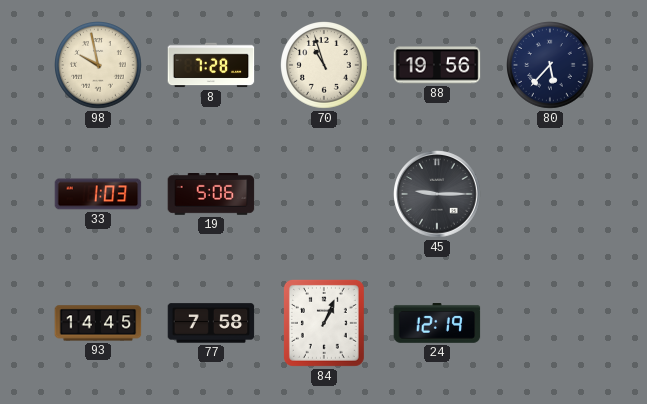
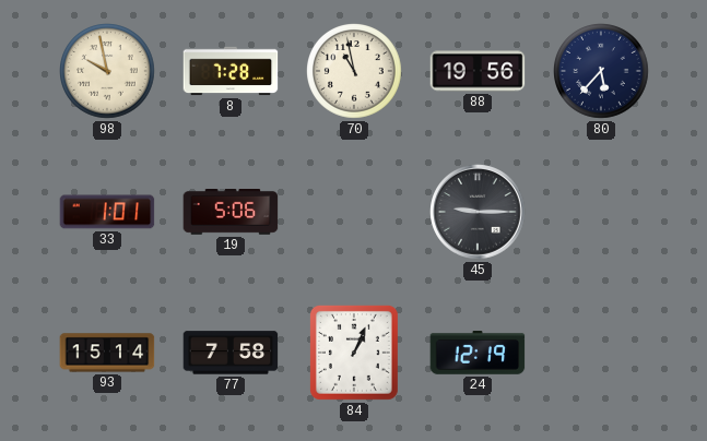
70: 10:57 -> 10:58 (355, 72)
33: 1:03 -> 1:01 (107, 212)
93: 14:45 -> 15:14 (107, 353)
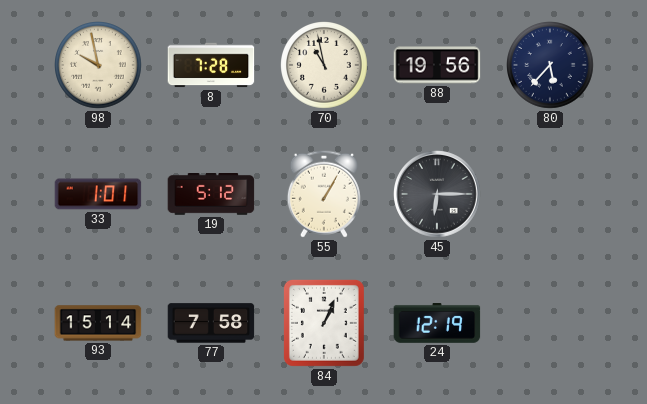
19: 5:06 -> 5:12 (211, 195)
55: none -> 1:05 (324, 194)
45: 9:15 -> 6:15 (437, 194)
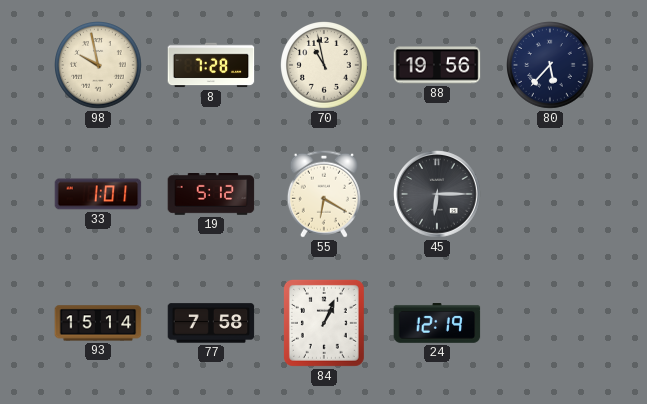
55: 1:05 -> 6:20 (324, 194)
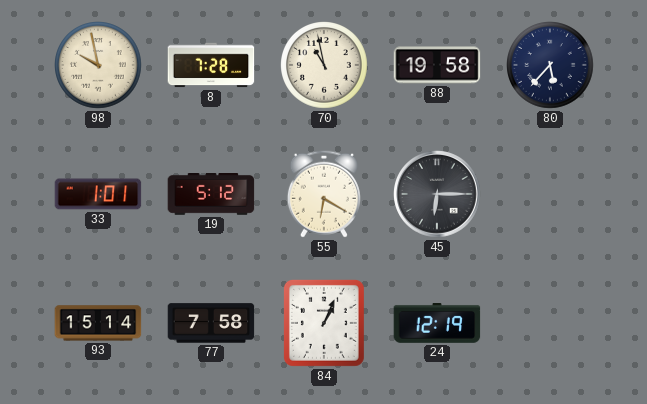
88: 19:56 -> 19:58 (437, 65)
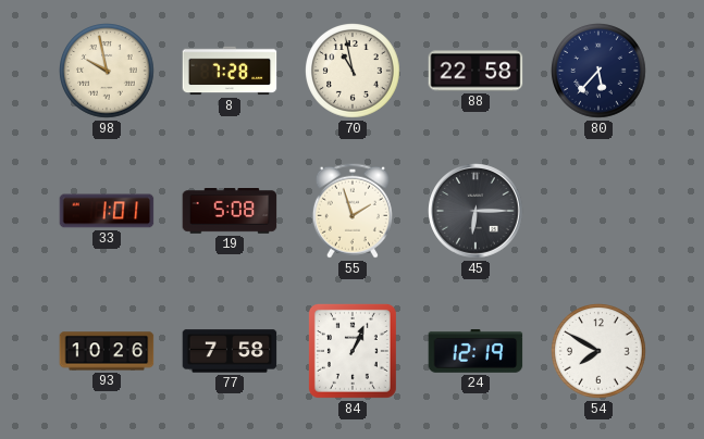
88: 19:58 -> 22:58 (475, 71)
19: 5:12 -> 5:08 (230, 212)
55: 6:20 -> 1:57 (353, 211)
93: 15:14 -> 10:26 (107, 351)
54: none -> 7:50 (600, 352)
